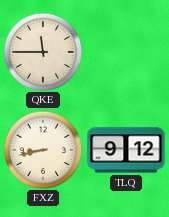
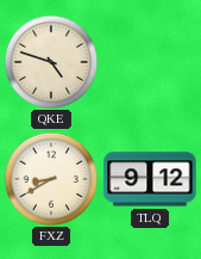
QKE: 11:45 -> 4:48 (51, 62)
FXZ: 8:43 -> 8:40 (51, 179)
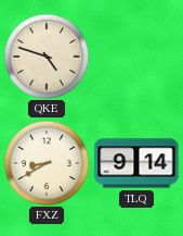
TLQ: 9:12 -> 9:14 (136, 163)
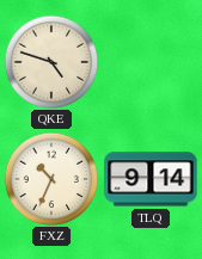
FXZ: 8:40 -> 10:34 (51, 179)
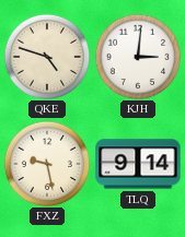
KJH: none -> 3:01 (138, 57)
FXZ: 10:34 -> 9:28 (47, 164)
